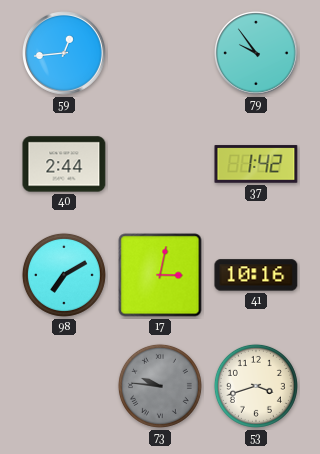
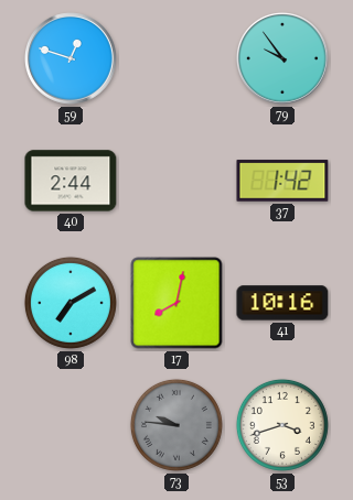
59: 12:44 -> 12:48 (72, 59)
17: 3:02 -> 8:02 (176, 303)
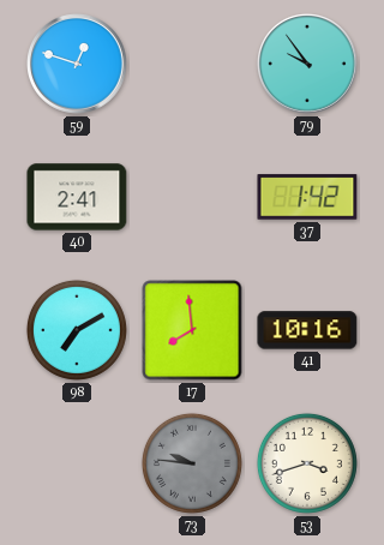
40: 2:44 -> 2:41 (77, 197)
17: 8:02 -> 7:59 (192, 330)
